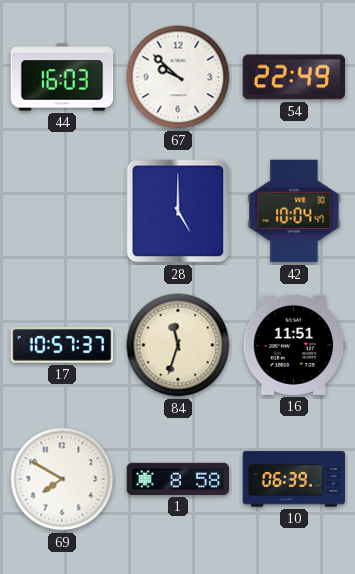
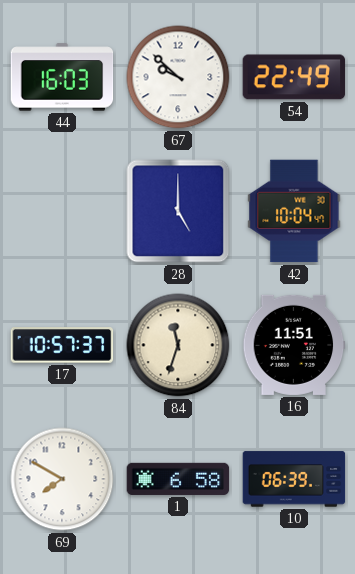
1: 8:58 -> 6:58 (178, 479)
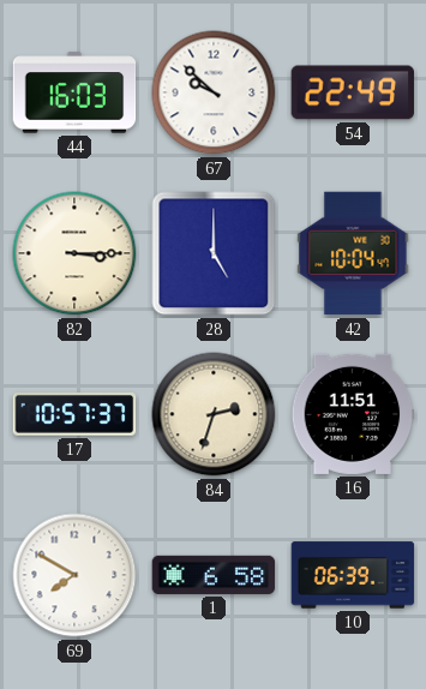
82: none -> 3:15 (74, 253)
84: 11:33 -> 2:33 (214, 414)
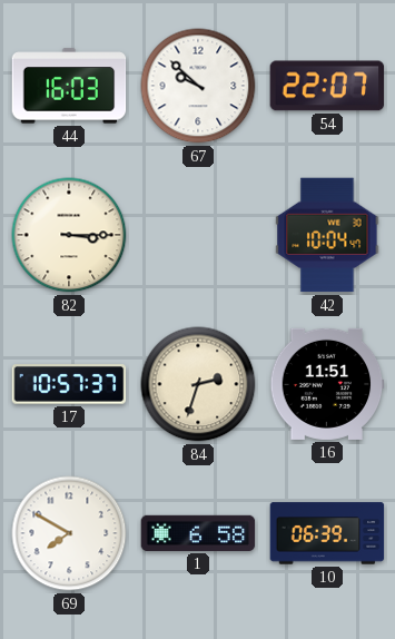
54: 22:49 -> 22:07 (327, 86)
28: 5:00 -> none (214, 253)
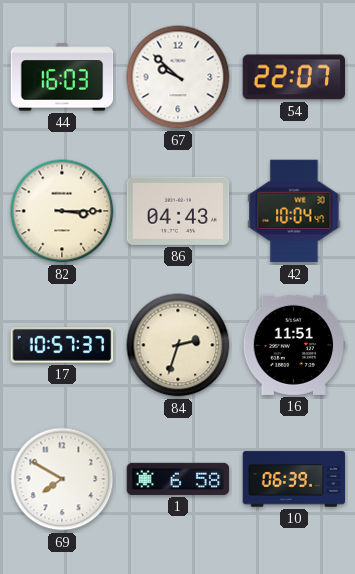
86: none -> 04:43 (178, 211)
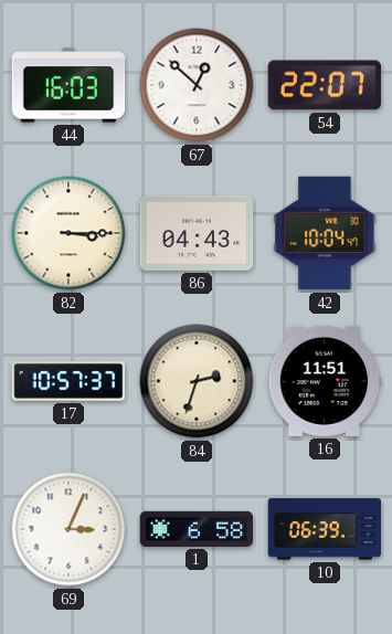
67: 9:52 -> 12:52 (197, 85)
69: 7:50 -> 3:04 (68, 529)
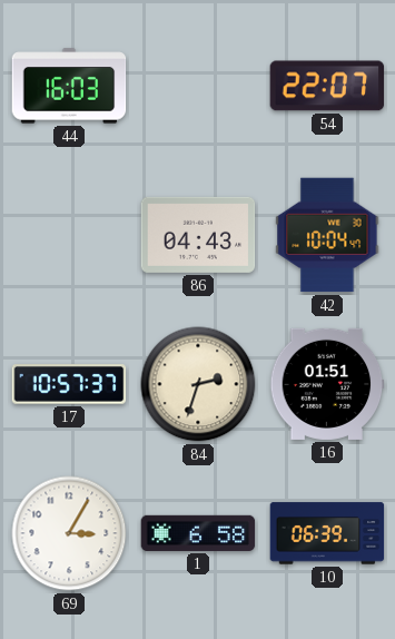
67: 12:52 -> none (197, 85)
82: 3:15 -> none (68, 233)
16: 11:51 -> 01:51 (327, 384)
69: 3:04 -> 3:05 (69, 533)
